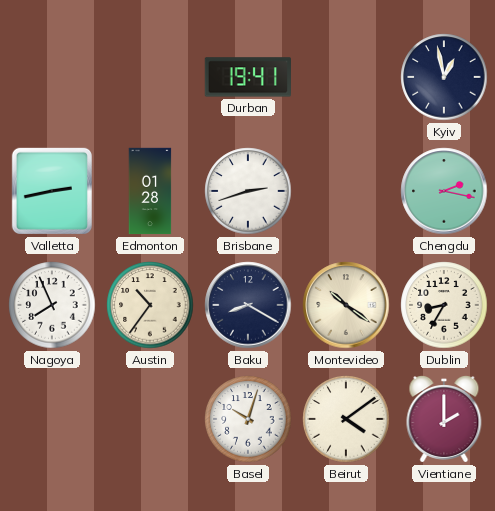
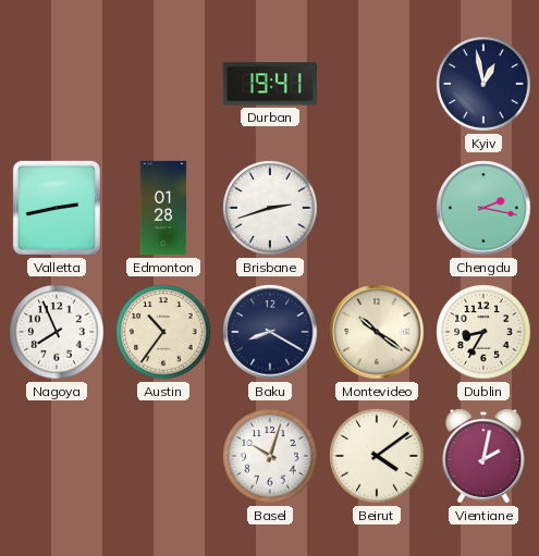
Vientiane: 2:00 -> 2:02 (483, 457)
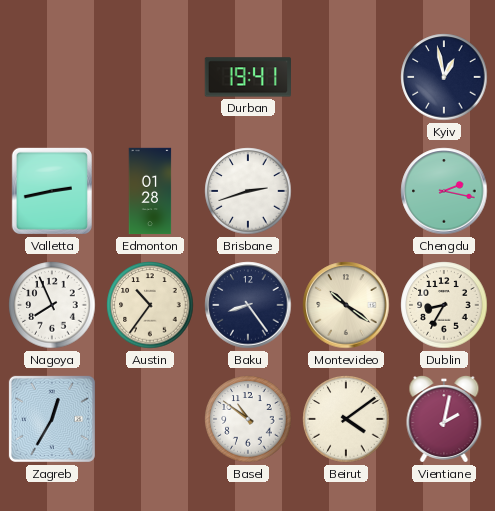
Baku: 8:20 -> 8:24 (248, 305)
Zagreb: none -> 12:35 (52, 419)
Basel: 10:03 -> 10:51 (248, 419)
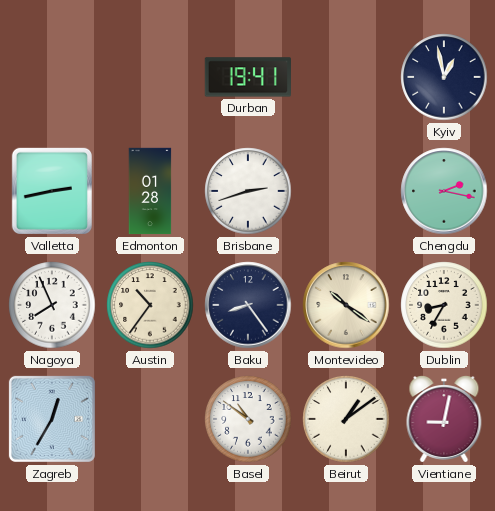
Beirut: 4:09 -> 1:09 (346, 419)
Vientiane: 2:02 -> 9:02 (444, 420)
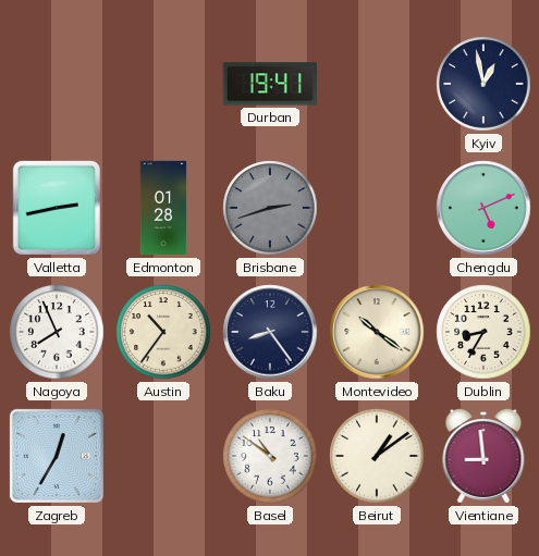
Brisbane dial: white -> grey (270, 208)
Chengdu: 2:17 -> 5:11 (483, 208)
Vientiane: 9:02 -> 8:59 (483, 457)
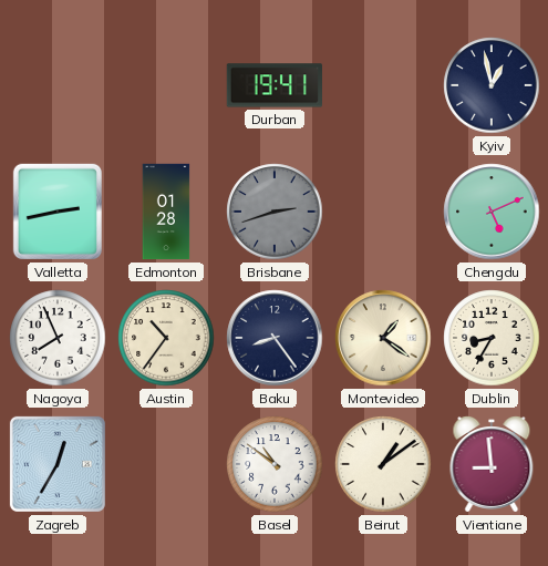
Montevideo: 10:21 -> 1:21 (383, 338)
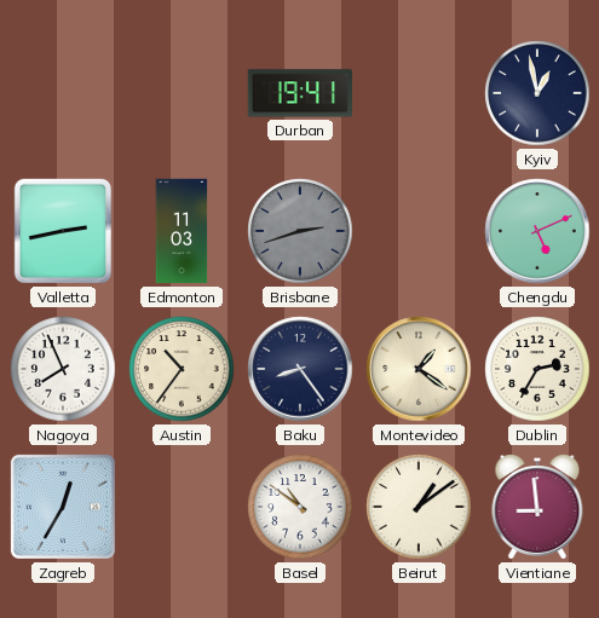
Edmonton: 01:28 -> 11:03 (182, 231)
Dublin: 8:35 -> 2:35 (537, 369)
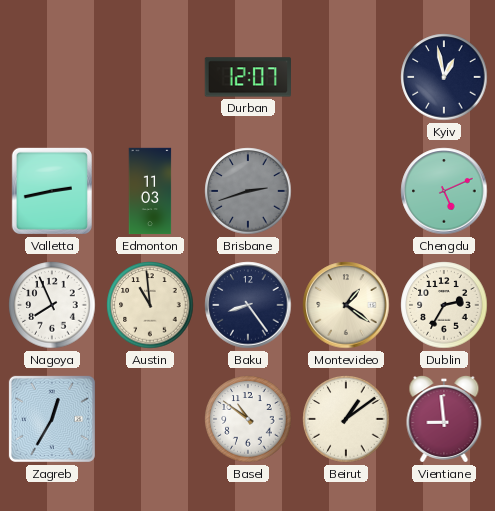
Durban: 19:41 -> 12:07 (247, 77)
Austin: 10:36 -> 10:59 (150, 305)
